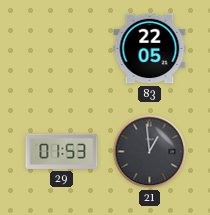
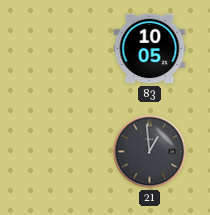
83: 22:05 -> 10:05 (150, 49)
29: 01:53 -> none (62, 151)
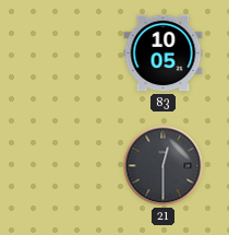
21: 12:59 -> 12:30 (164, 166)
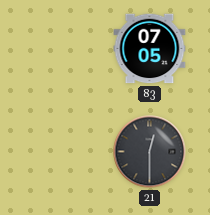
83: 10:05 -> 07:05 (150, 49)
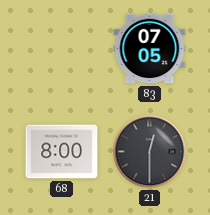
68: none -> 8:00 (62, 152)
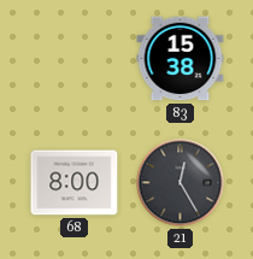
83: 07:05 -> 15:38 (181, 59)
21: 12:30 -> 12:25 (181, 183)
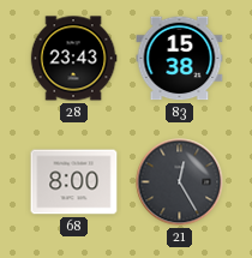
28: none -> 23:43 (73, 59)
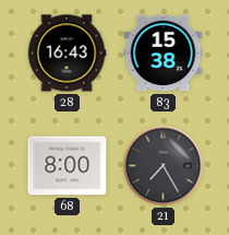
28: 23:43 -> 16:43 (67, 54)
21: 12:25 -> 7:25 (164, 166)
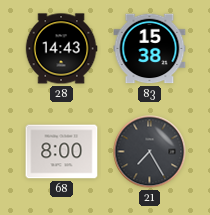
28: 16:43 -> 14:43 (61, 49)
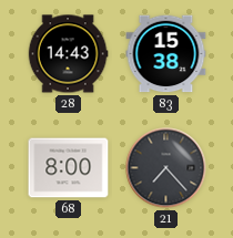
21: 7:25 -> 7:23 (166, 168)
